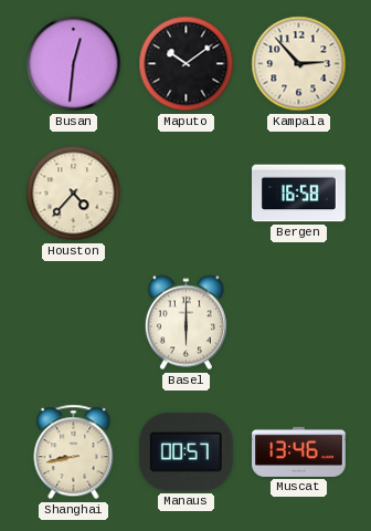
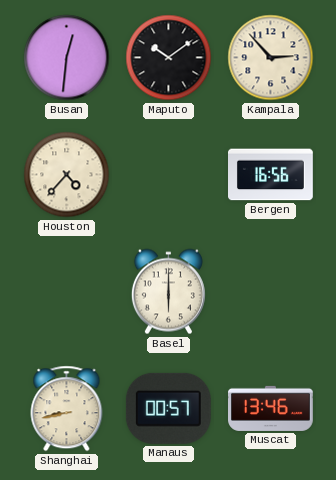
Bergen: 16:58 -> 16:56 (271, 175)
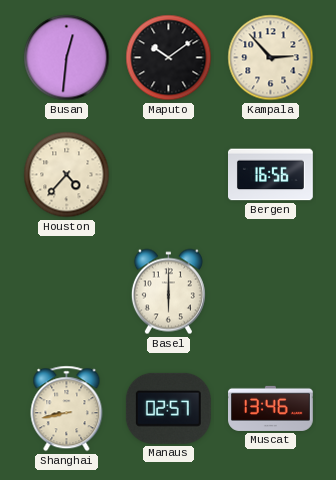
Manaus: 00:57 -> 02:57 (168, 408)
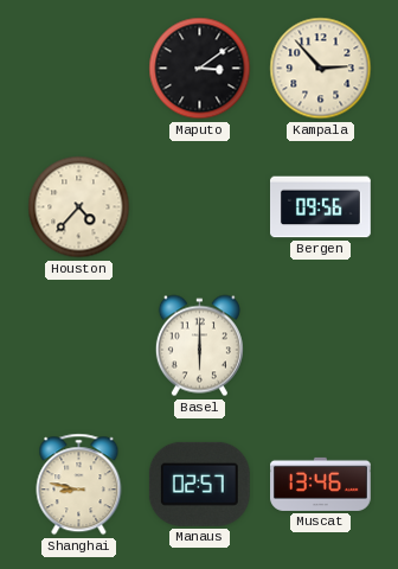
Busan: 12:31 -> none (67, 58)
Maputo: 10:09 -> 3:09 (200, 69)
Bergen: 16:56 -> 09:56 (321, 207)
Shanghai: 8:43 -> 8:47 (79, 485)
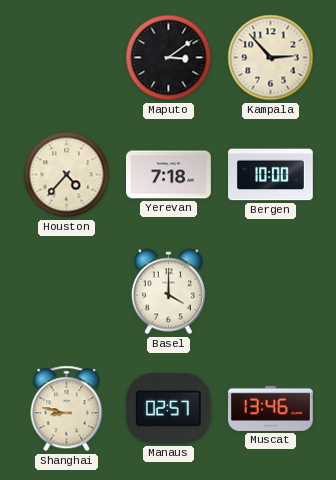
Yerevan: none -> 7:18 (169, 175)
Bergen: 09:56 -> 10:00 (271, 175)
Basel: 6:00 -> 4:00 (168, 292)
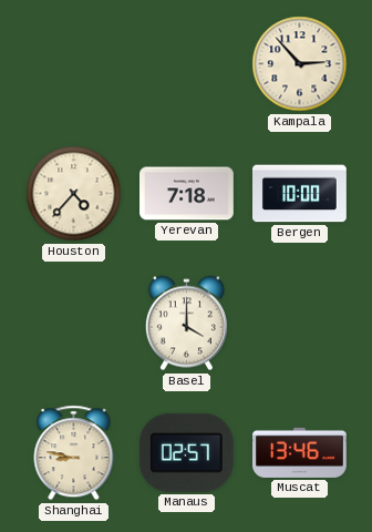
Maputo: 3:09 -> none (169, 58)
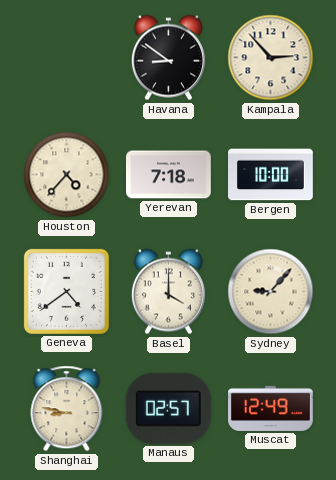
Havana: none -> 8:51 (168, 58)
Geneva: none -> 4:39 (66, 291)
Sydney: none -> 9:07 (271, 292)
Muscat: 13:46 -> 12:49 (271, 408)
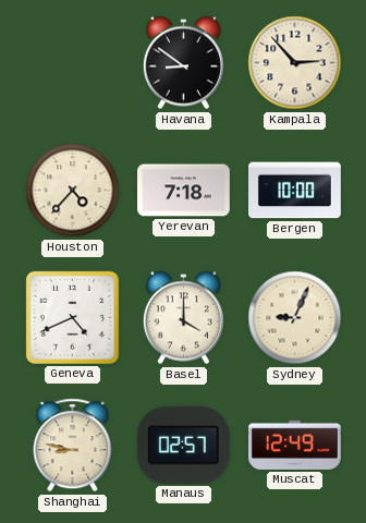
Geneva: 4:39 -> 4:41 (72, 317)
Sydney: 9:07 -> 9:04 (295, 318)
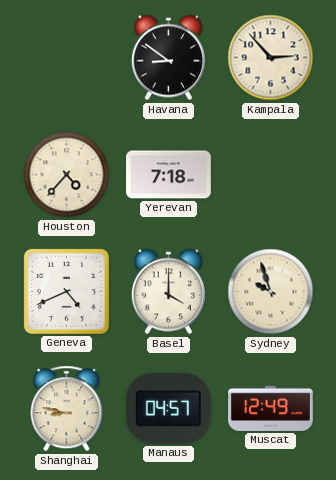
Bergen: 10:00 -> none (295, 191)
Sydney: 9:04 -> 9:57 (271, 292)
Manaus: 02:57 -> 04:57 (168, 408)
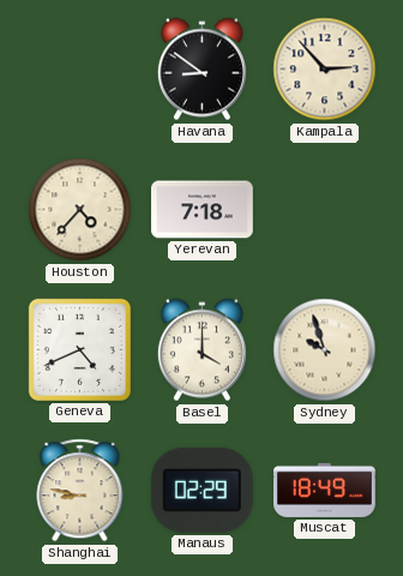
Manaus: 04:57 -> 02:29 (201, 490)
Muscat: 12:49 -> 18:49 (325, 490)
